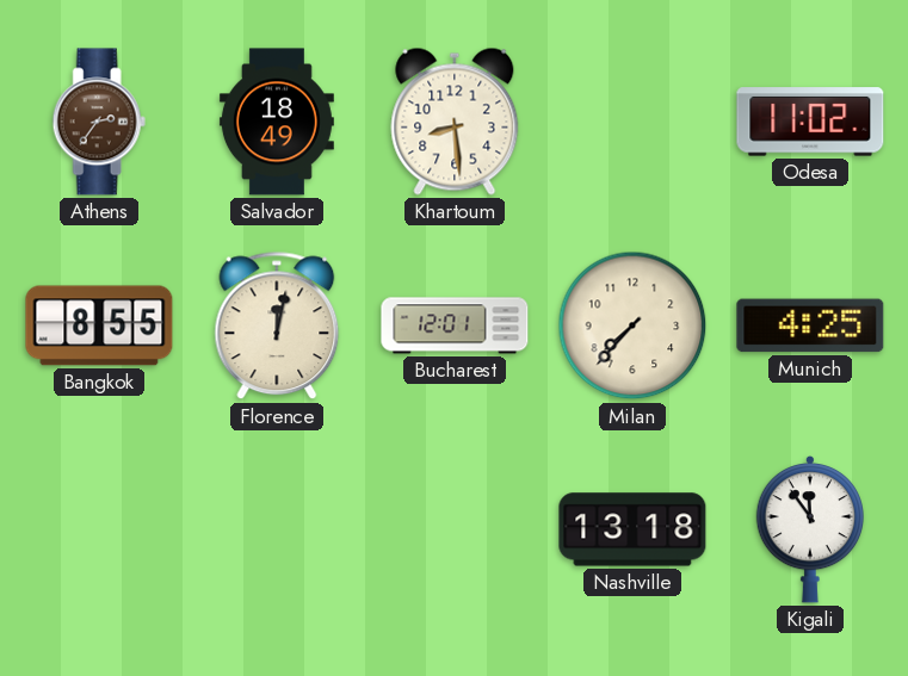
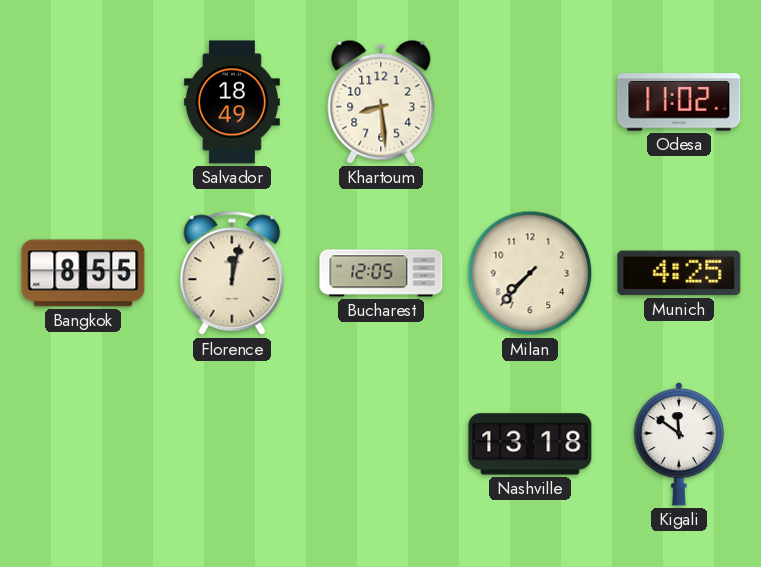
Athens: 2:36 -> none (99, 122)
Bucharest: 12:01 -> 12:05 (381, 273)
Kigali: 11:54 -> 11:51 (678, 444)
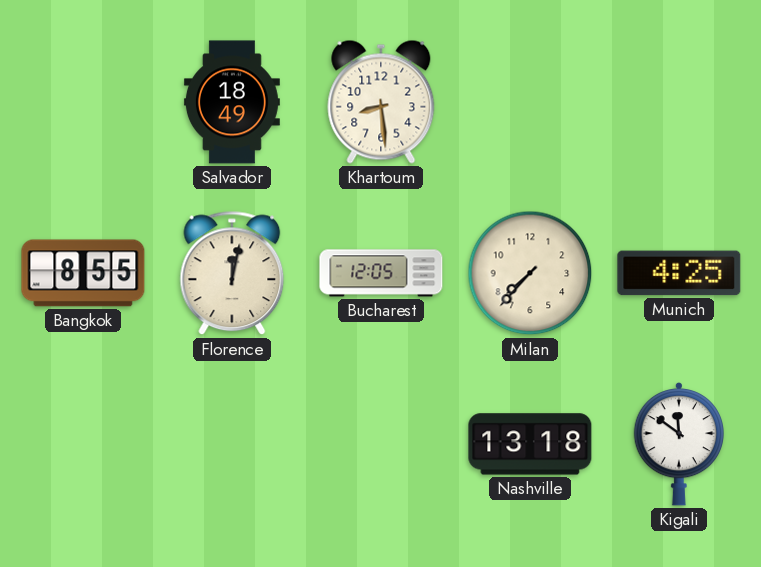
Odesa: 11:02 -> none (679, 102)
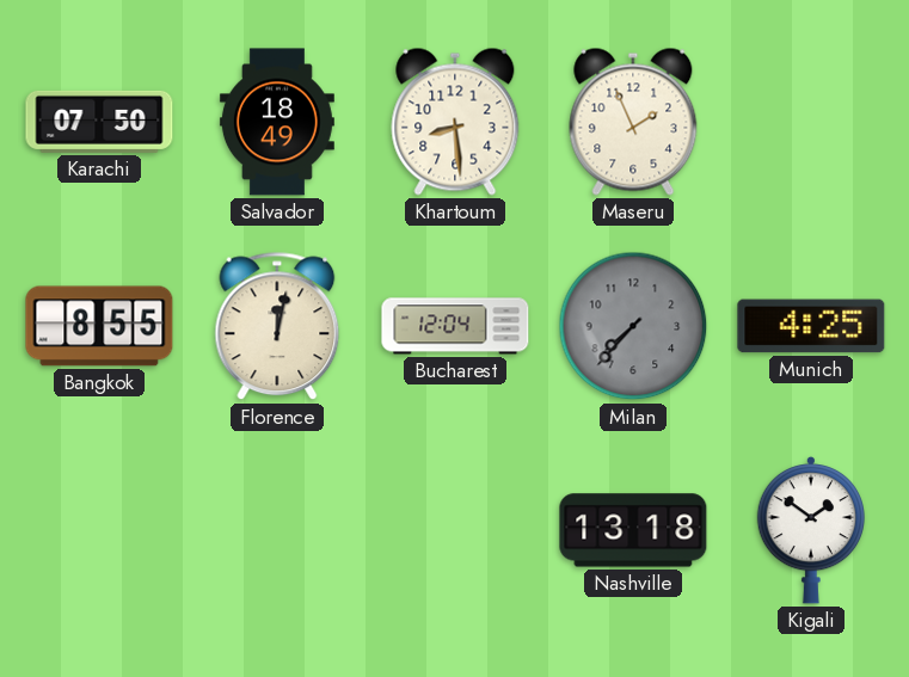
Karachi: none -> 07:50 (99, 122)
Maseru: none -> 1:56 (633, 122)
Bucharest: 12:05 -> 12:04 (455, 326)
Milan dial: cream -> grey (633, 326)
Kigali: 11:51 -> 1:51 (810, 530)
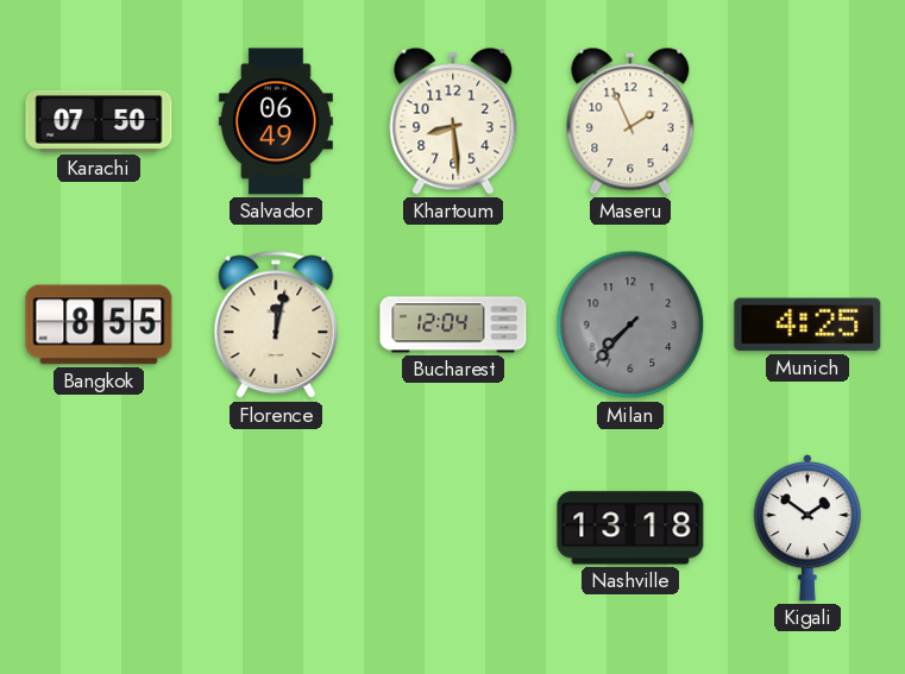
Salvador: 18:49 -> 06:49 (276, 121)
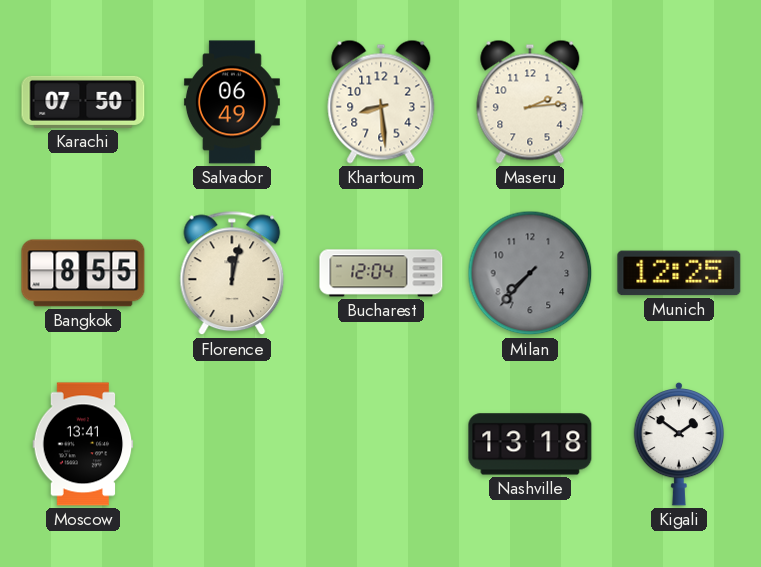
Maseru: 1:56 -> 2:14 (530, 102)
Munich: 4:25 -> 12:25 (679, 273)
Moscow: none -> 13:41 (83, 444)
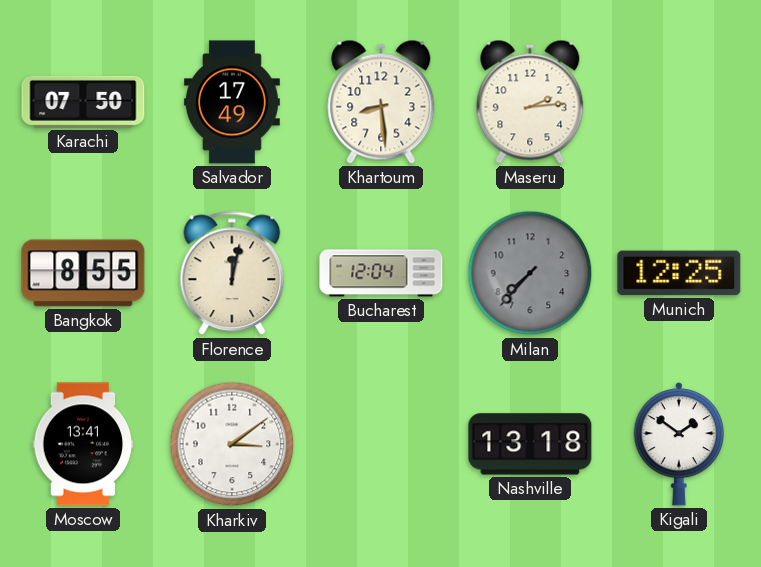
Salvador: 06:49 -> 17:49 (232, 102)
Kharkiv: none -> 3:09 (232, 444)
